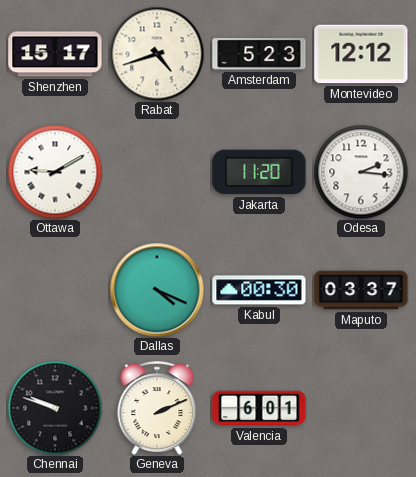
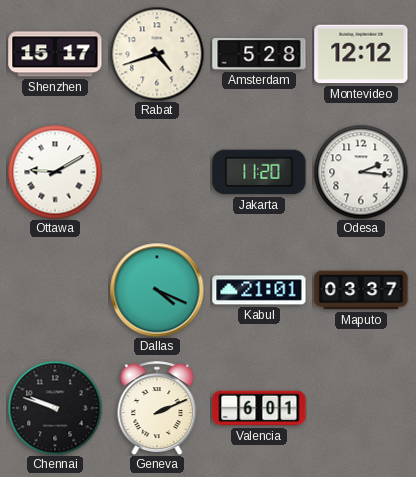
Amsterdam: 5:23 -> 5:28 (259, 55)
Kabul: 00:30 -> 21:01 (259, 290)
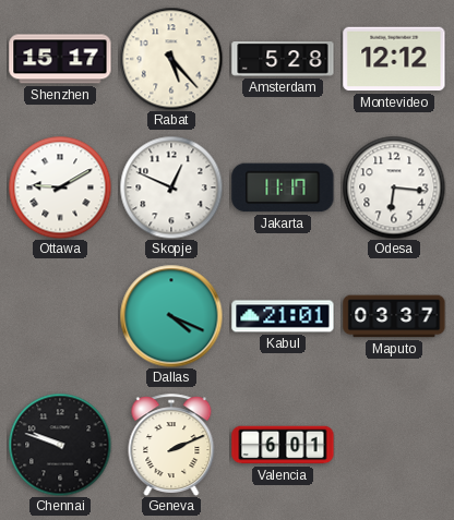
Rabat: 4:42 -> 5:23 (171, 59)
Skopje: none -> 12:49 (171, 188)
Jakarta: 11:20 -> 11:17 (283, 188)
Odesa: 2:16 -> 6:16 (394, 188)
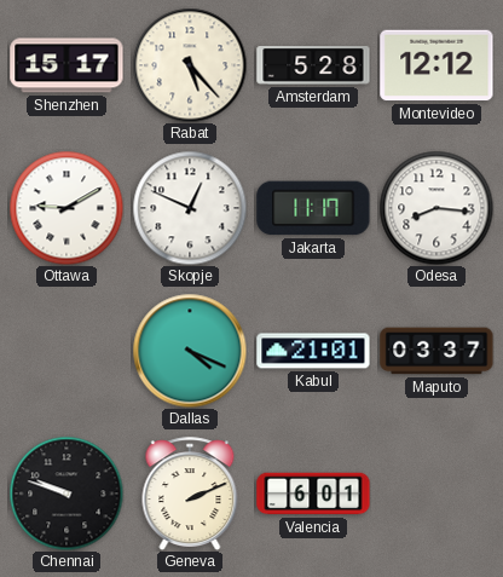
Odesa: 6:16 -> 8:16 (436, 208)
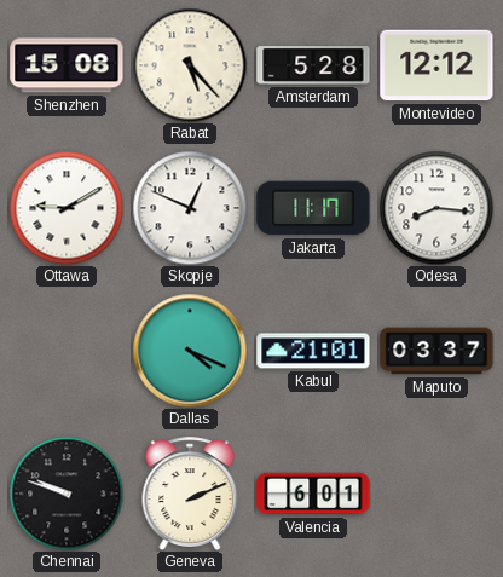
Shenzhen: 15:17 -> 15:08 (67, 65)
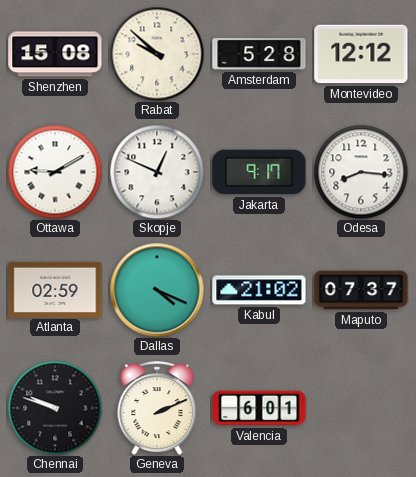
Rabat: 5:23 -> 9:52 (157, 54)
Jakarta: 11:17 -> 9:17 (259, 172)
Atlanta: none -> 02:59 (55, 289)
Kabul: 21:01 -> 21:02 (259, 290)
Maputo: 03:37 -> 07:37 (361, 290)
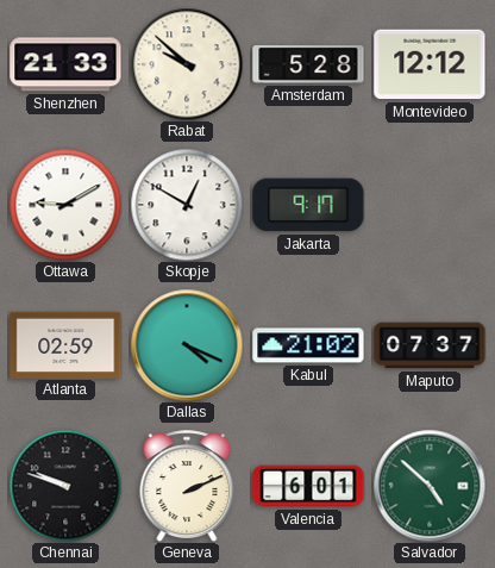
Shenzhen: 15:08 -> 21:33 (65, 64)
Skopje: 12:49 -> 12:50 (187, 205)
Odesa: 8:16 -> none (361, 172)
Salvador: none -> 4:52 (430, 486)
